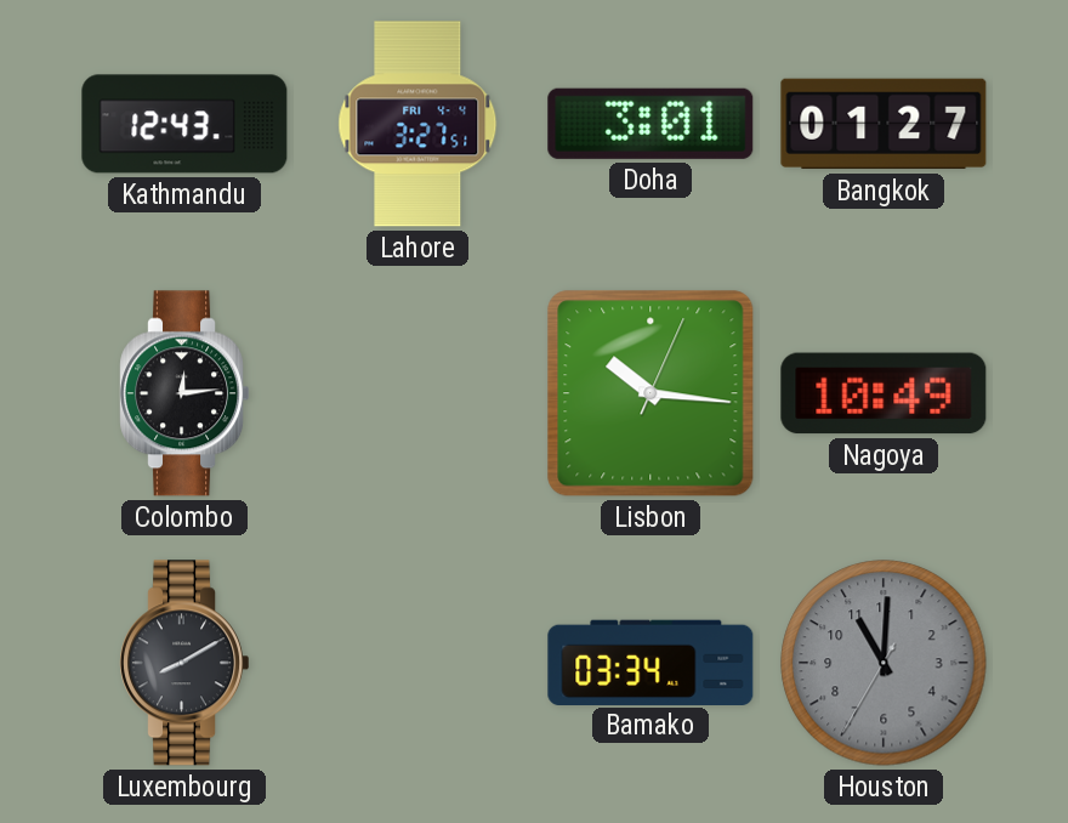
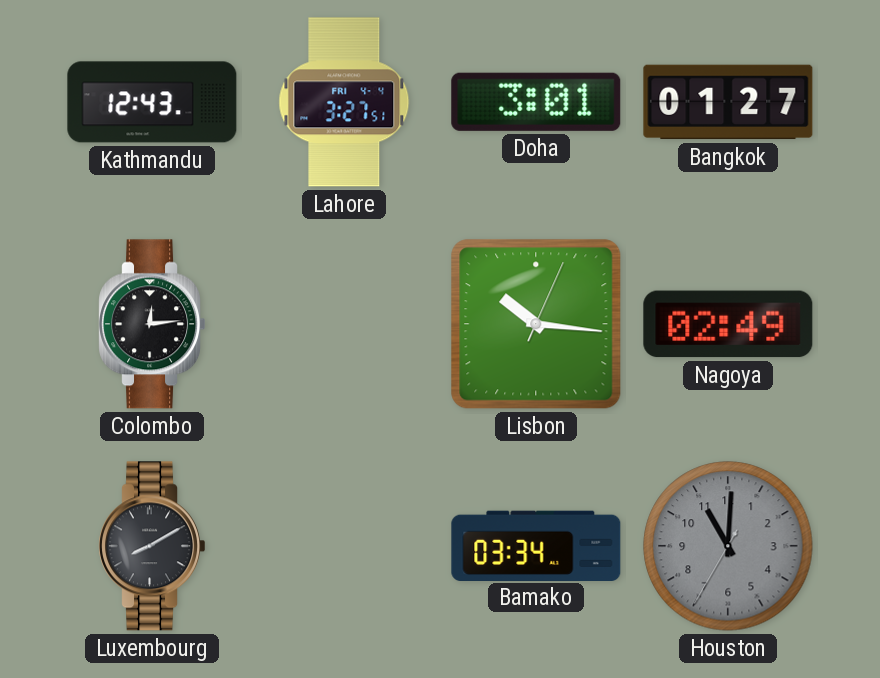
Nagoya: 10:49 -> 02:49 (728, 324)
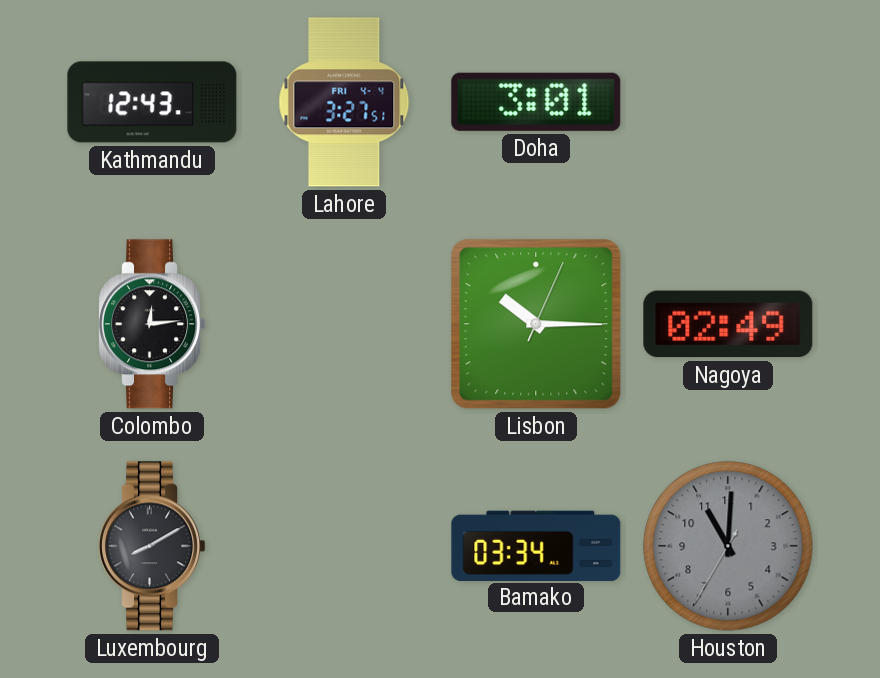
Bangkok: 01:27 -> none (728, 102)
Lisbon: 10:16 -> 10:15 (536, 324)
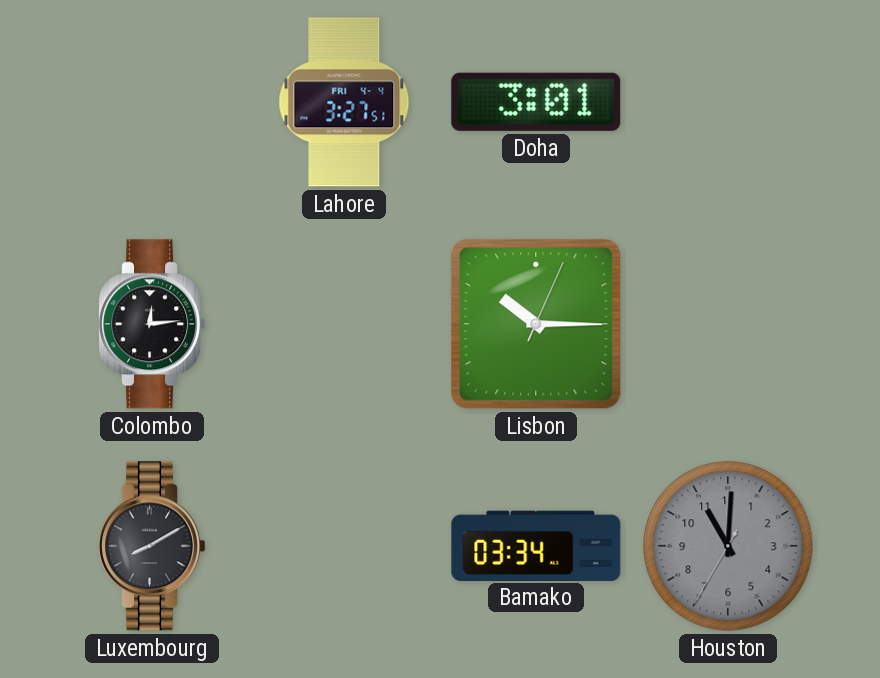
Kathmandu: 12:43 -> none (152, 102)
Nagoya: 02:49 -> none (728, 324)
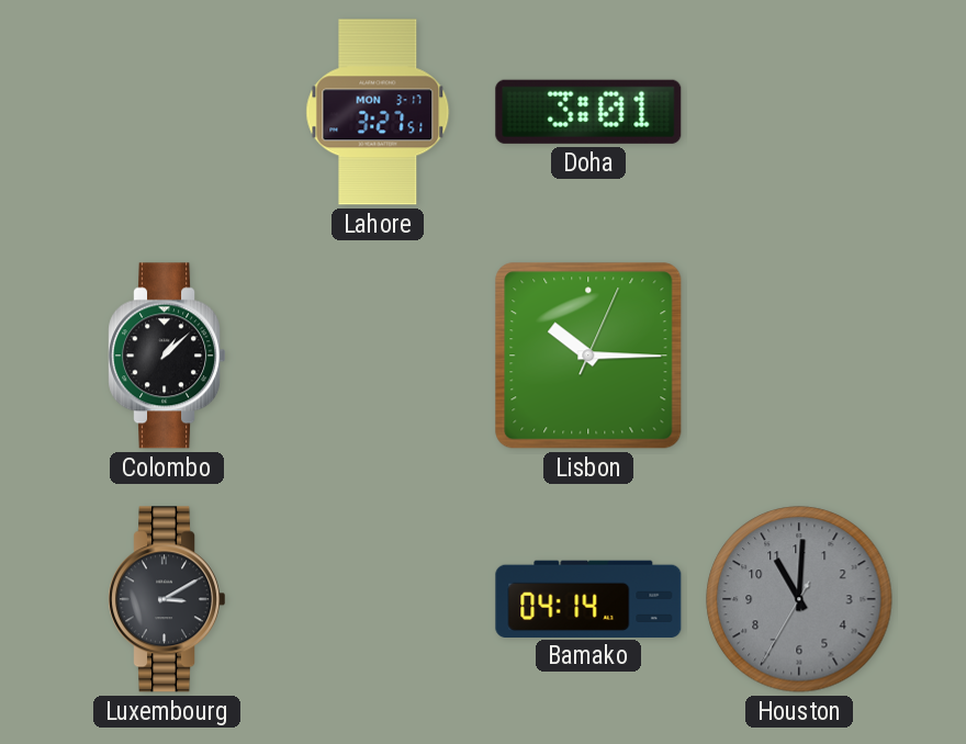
Lahore date: FRI 4-4 -> MON 3-17 (378, 112)
Colombo: 12:14 -> 1:08 (166, 356)
Luxembourg: 8:10 -> 3:10 (166, 599)
Bamako: 03:34 -> 04:14 (588, 598)
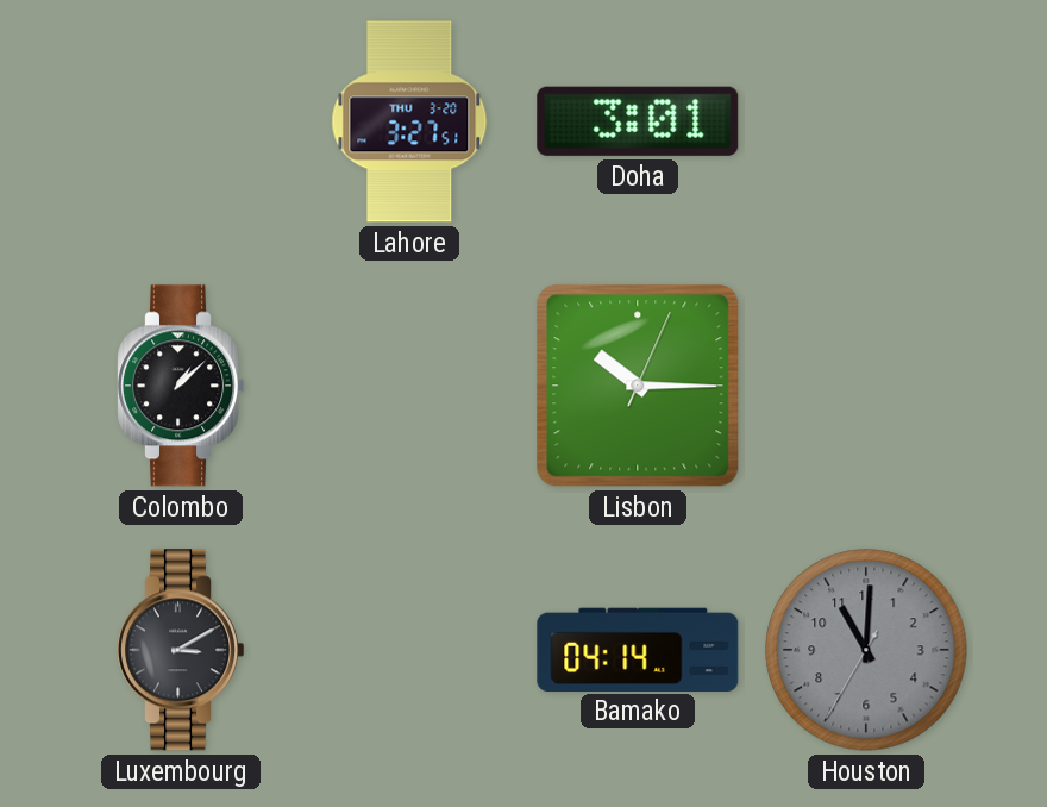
Lahore date: MON 3-17 -> THU 3-20 (409, 121)
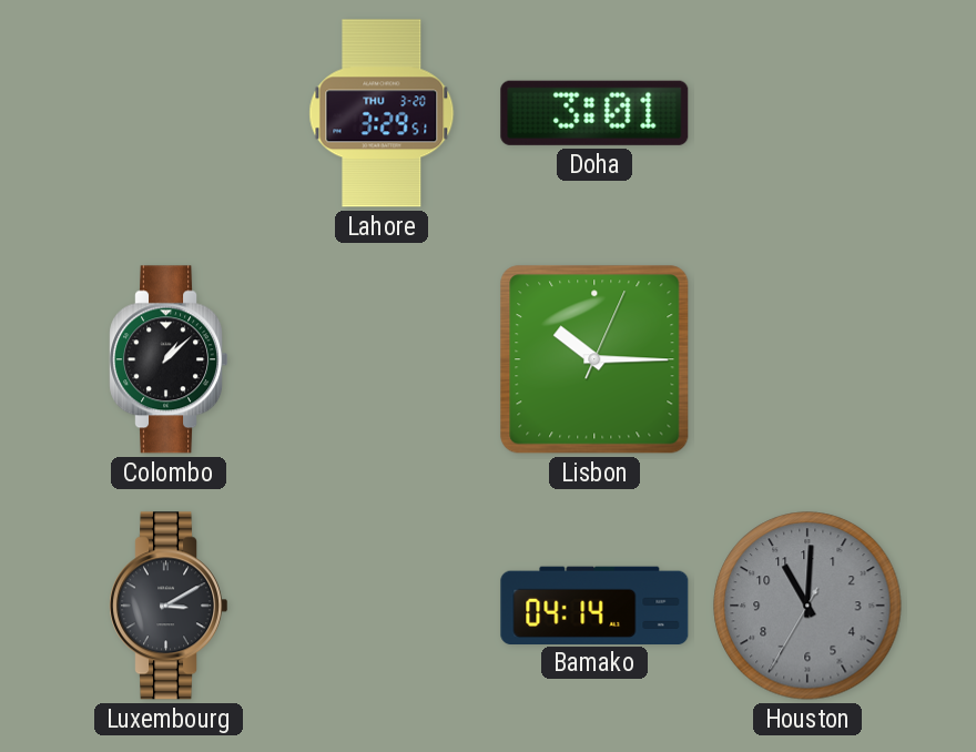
Lahore: 3:27 -> 3:29 (382, 113)
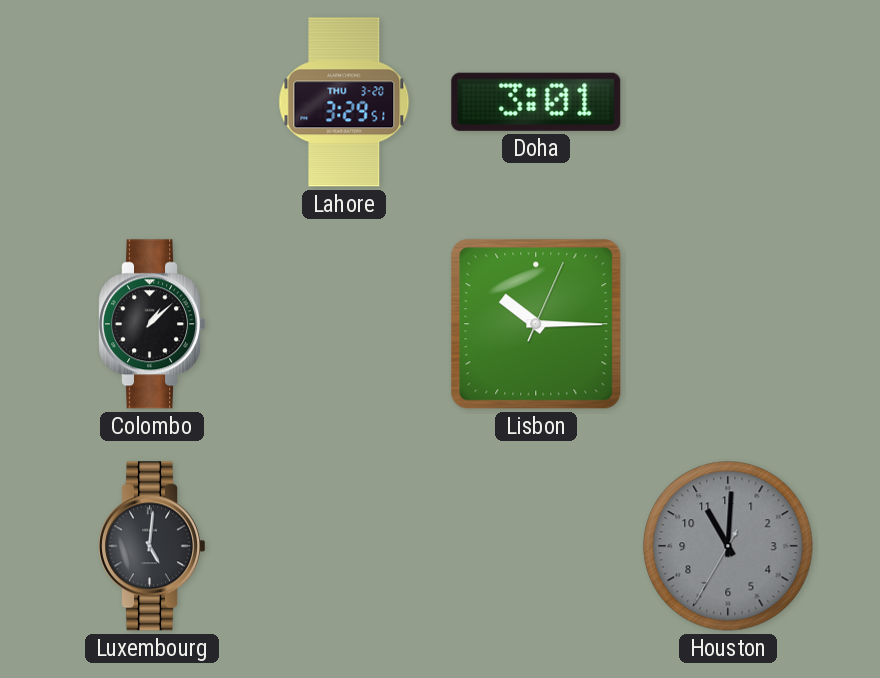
Luxembourg: 3:10 -> 5:01 (151, 546)
Bamako: 04:14 -> none (594, 604)
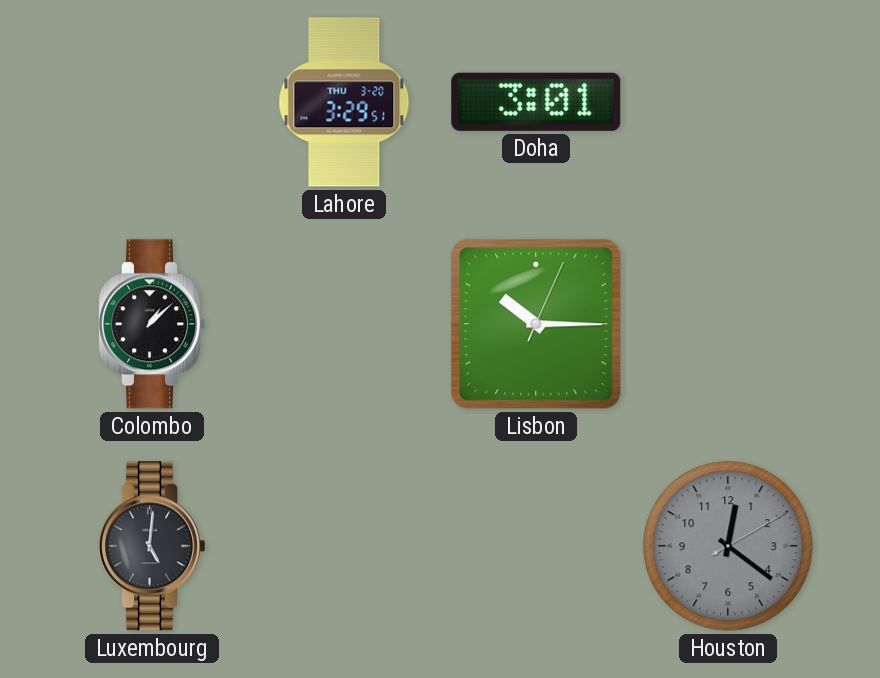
Houston: 11:00 -> 12:21 (728, 546)
